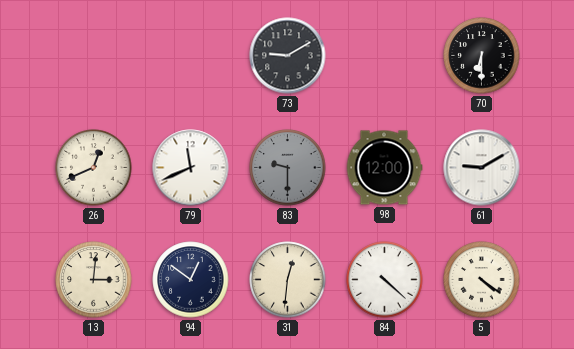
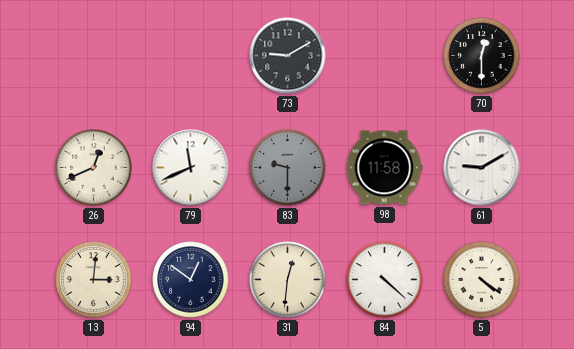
70: 6:30 -> 12:30 (482, 56)
98: 12:00 -> 11:58 (384, 168)
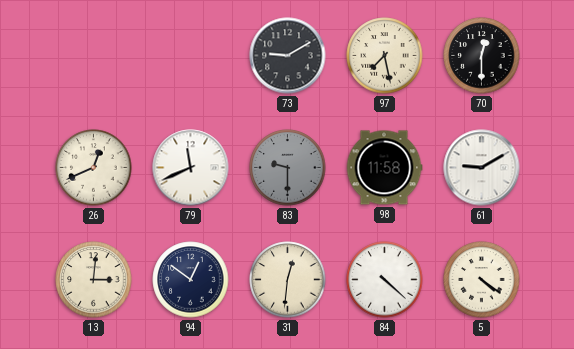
97: none -> 7:28 (385, 56)
